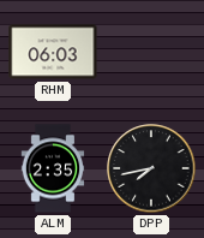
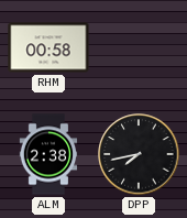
RHM: 06:03 -> 00:58 (48, 47)
ALM: 2:35 -> 2:38 (48, 154)
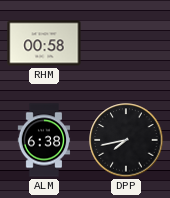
ALM: 2:38 -> 6:38 (44, 140)
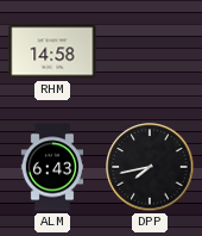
RHM: 00:58 -> 14:58 (52, 51)
ALM: 6:38 -> 6:43 (52, 167)
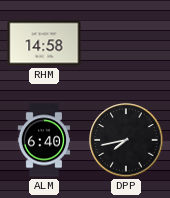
ALM: 6:43 -> 6:40 (44, 140)
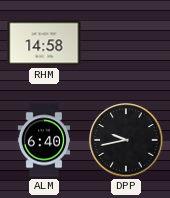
DPP: 7:43 -> 9:43 (126, 140)
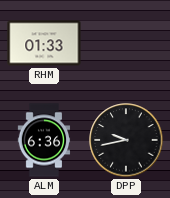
RHM: 14:58 -> 01:33 (44, 43)
ALM: 6:40 -> 6:36 (44, 140)
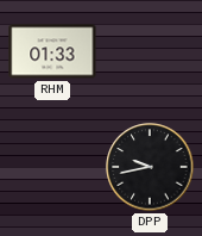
ALM: 6:36 -> none (44, 140)
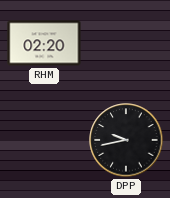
RHM: 01:33 -> 02:20 (44, 43)
